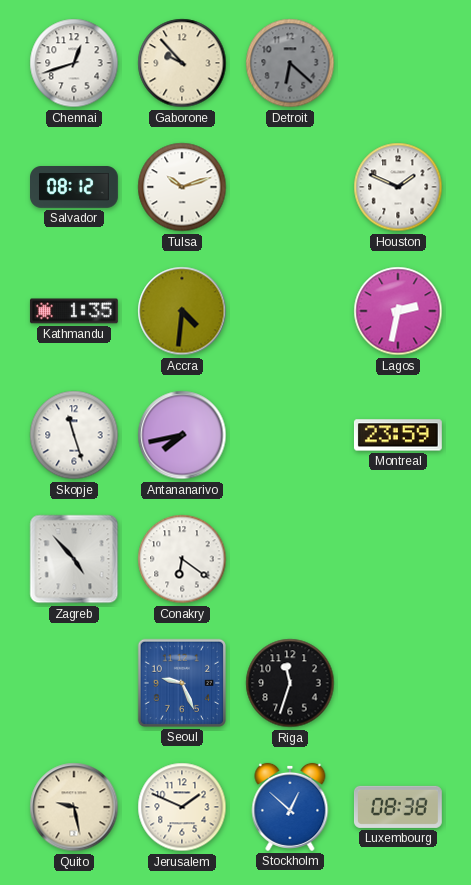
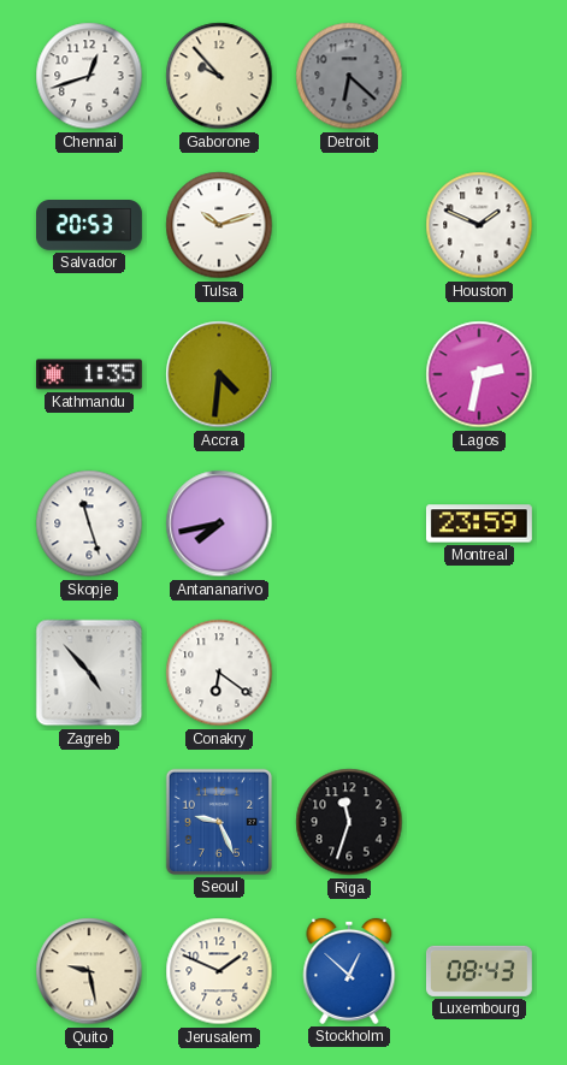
Salvador: 08:12 -> 20:53 (90, 225)
Luxembourg: 08:38 -> 08:43 (479, 971)
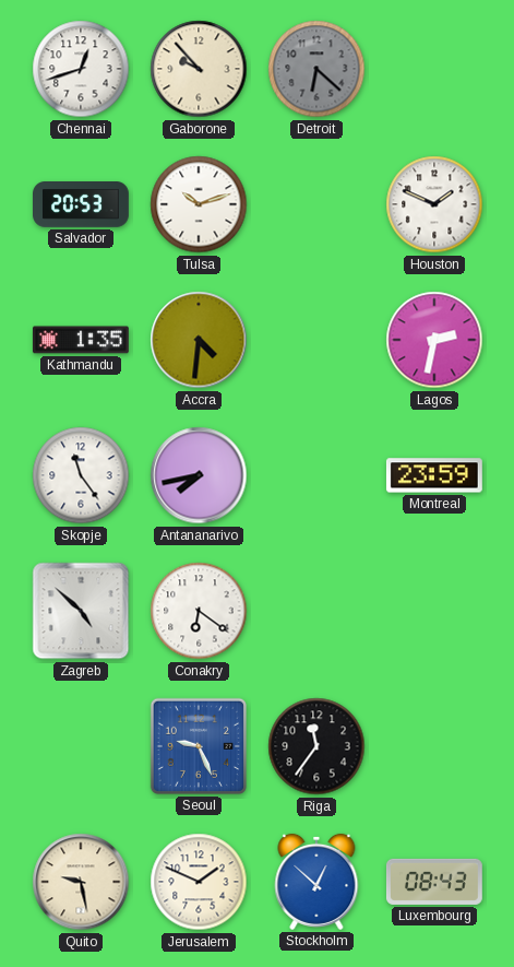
Skopje: 11:27 -> 11:24 (81, 475)
Zagreb: 4:53 -> 4:52 (81, 611)
Riga: 11:33 -> 11:36 (316, 746)
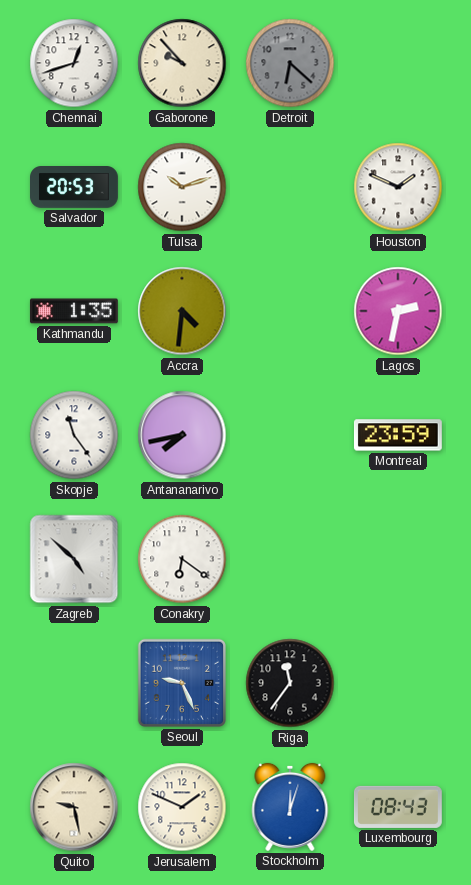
Stockholm: 12:52 -> 12:03 (290, 807)
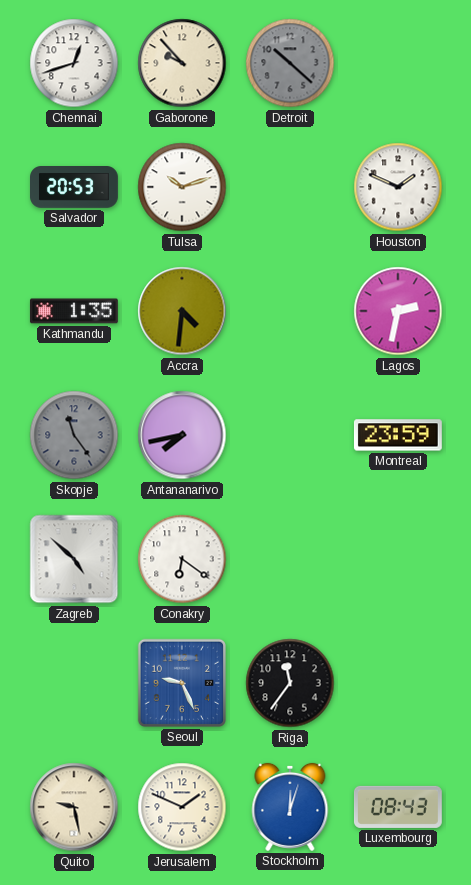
Detroit: 6:22 -> 10:22 (290, 63)
Skopje dial: white -> grey (74, 435)
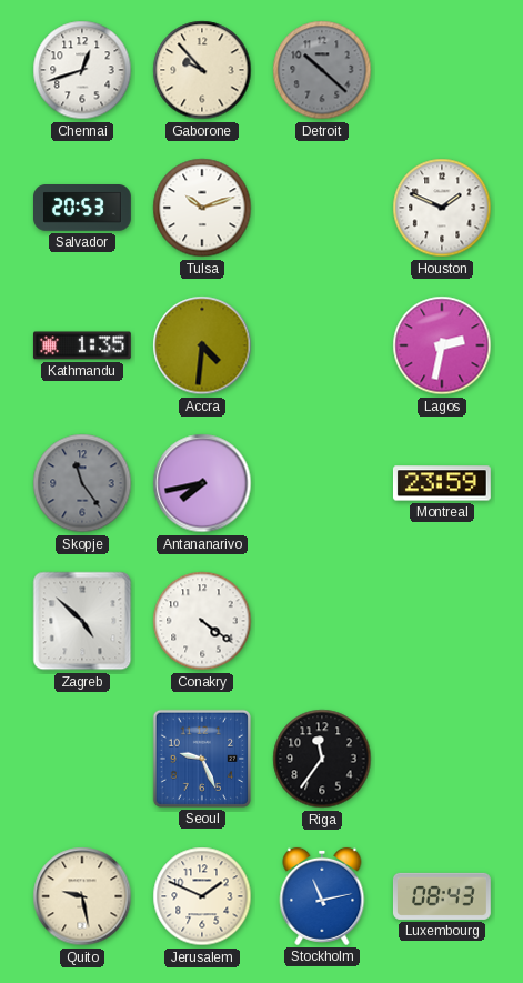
Conakry: 6:21 -> 4:21 (202, 621)
Stockholm: 12:03 -> 11:13 (322, 896)
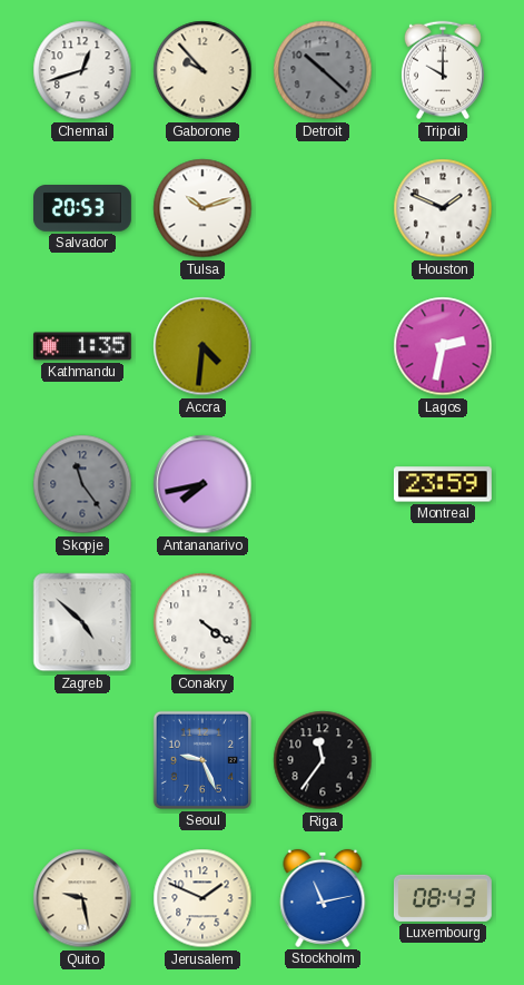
Tripoli: none -> 10:00 (443, 70)
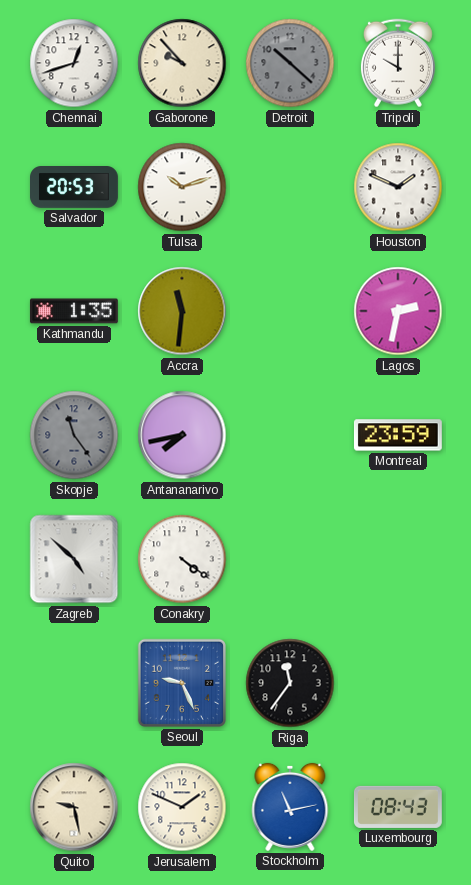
Accra: 4:31 -> 11:31 (182, 311)
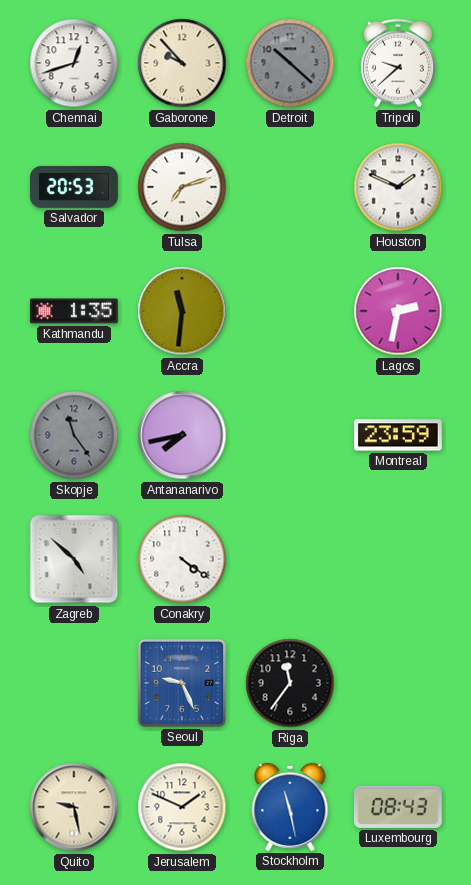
Tripoli: 10:00 -> 9:38 (398, 63)
Tulsa: 10:12 -> 7:12 (182, 187)
Stockholm: 11:13 -> 11:28 (290, 807)
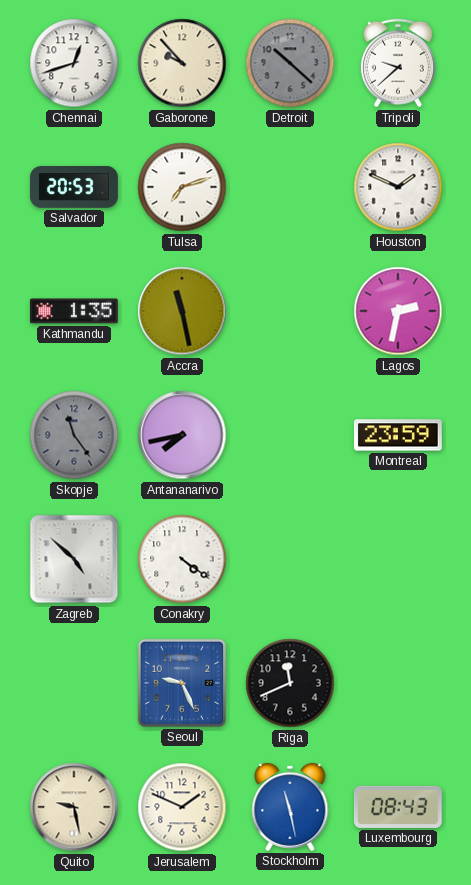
Accra: 11:31 -> 11:28 (182, 311)
Riga: 11:36 -> 11:41 (290, 683)
